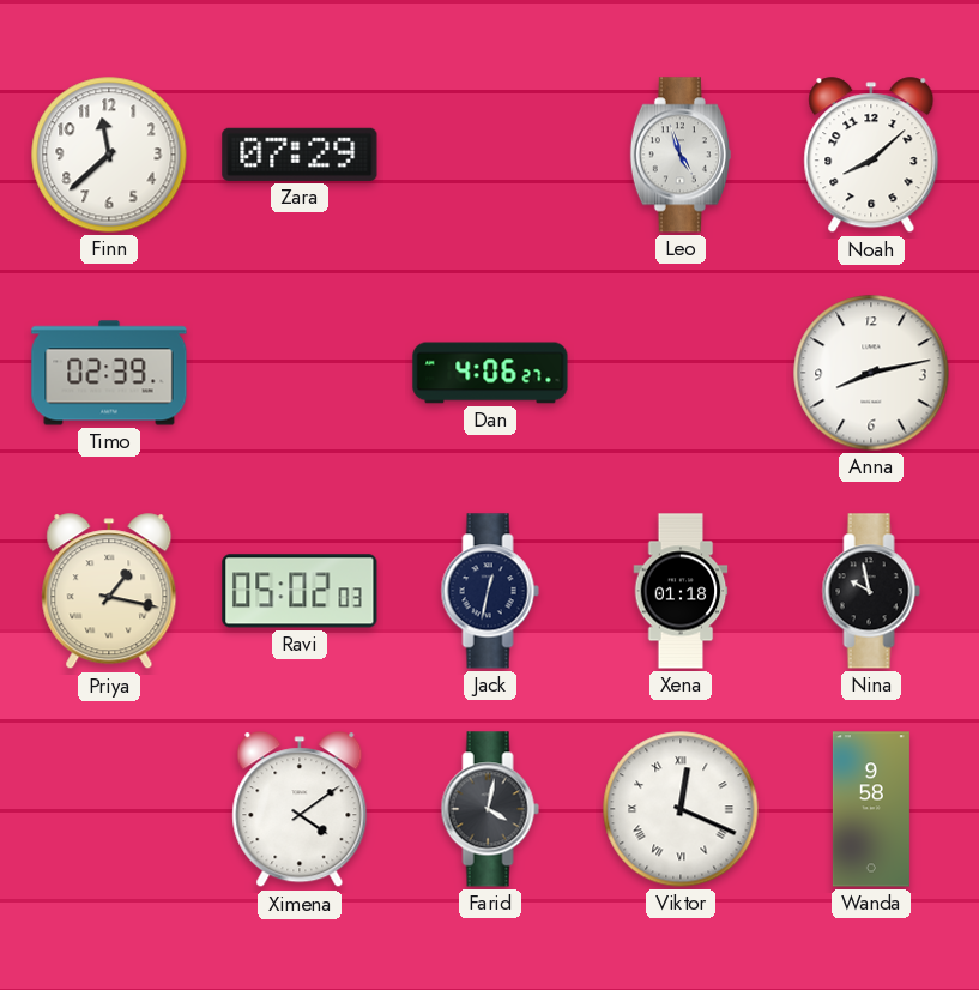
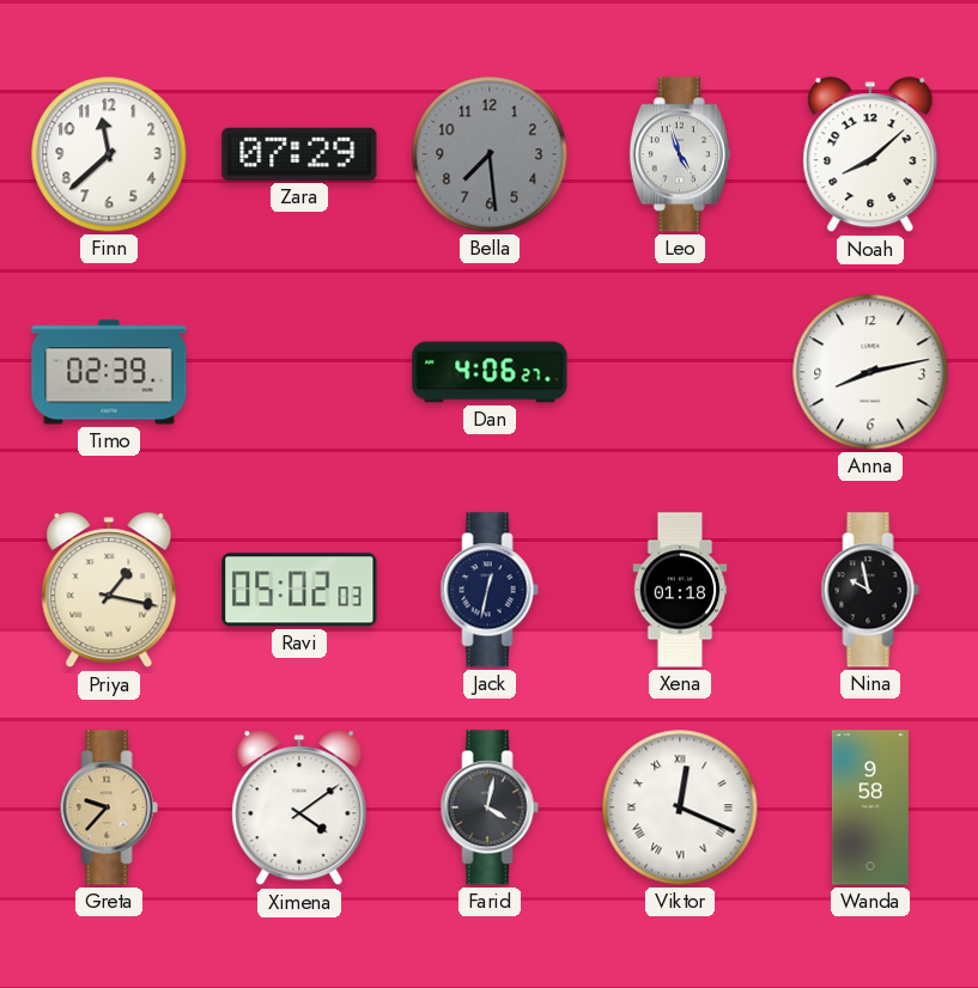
Bella: none -> 7:29 (490, 154)
Greta: none -> 9:37 (109, 807)
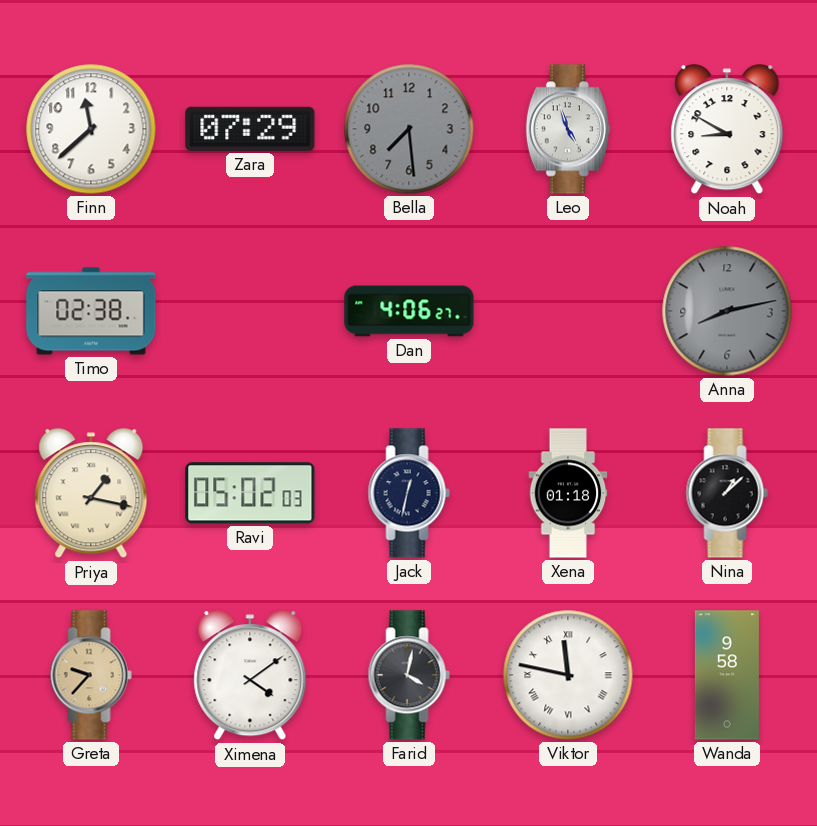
Noah: 8:08 -> 8:50 (727, 130)
Timo: 02:39 -> 02:38 (91, 311)
Anna dial: white -> grey (727, 311)
Nina: 9:58 -> 1:08 (727, 493)
Viktor: 12:19 -> 11:47 (568, 675)
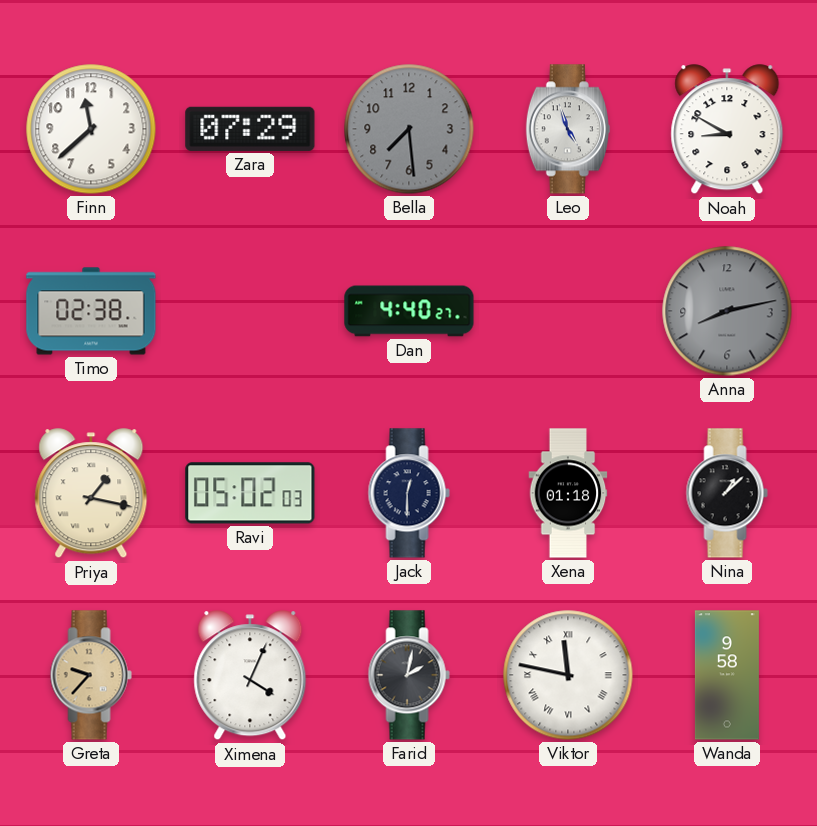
Dan: 4:06 -> 4:40 (409, 311)
Jack: 12:32 -> 12:30 (409, 493)
Ximena: 4:09 -> 4:04 (250, 676)
Farid: 4:02 -> 2:02 (409, 675)
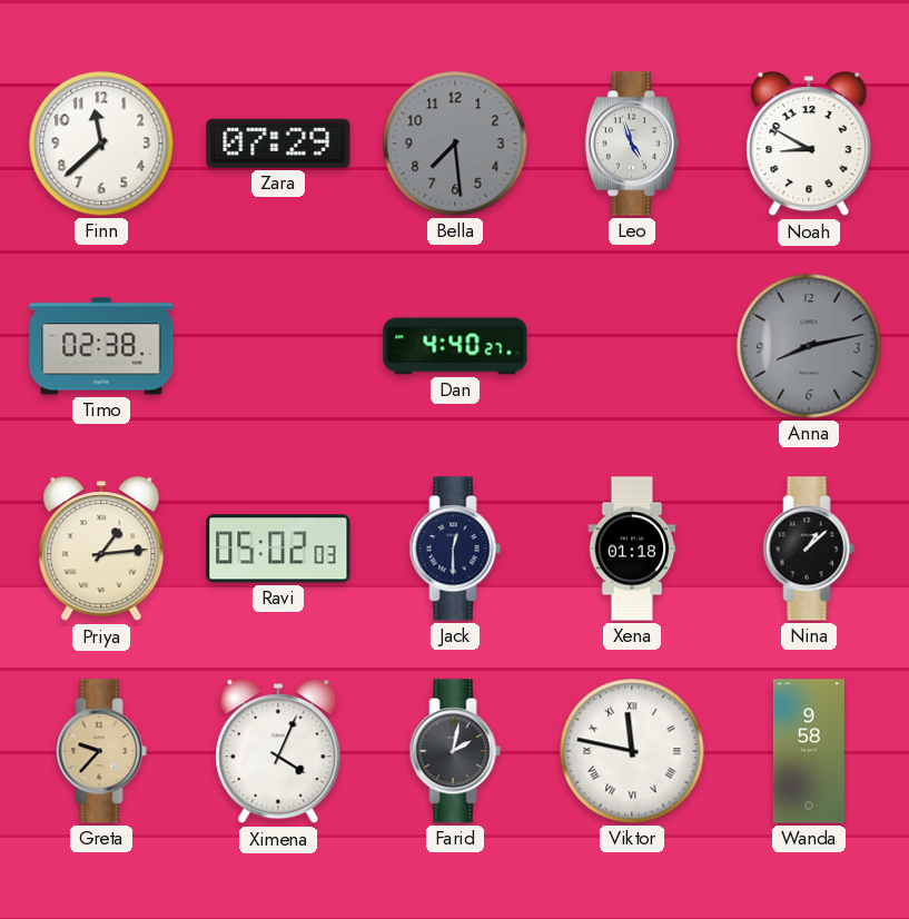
Priya: 1:17 -> 1:14 (101, 550)
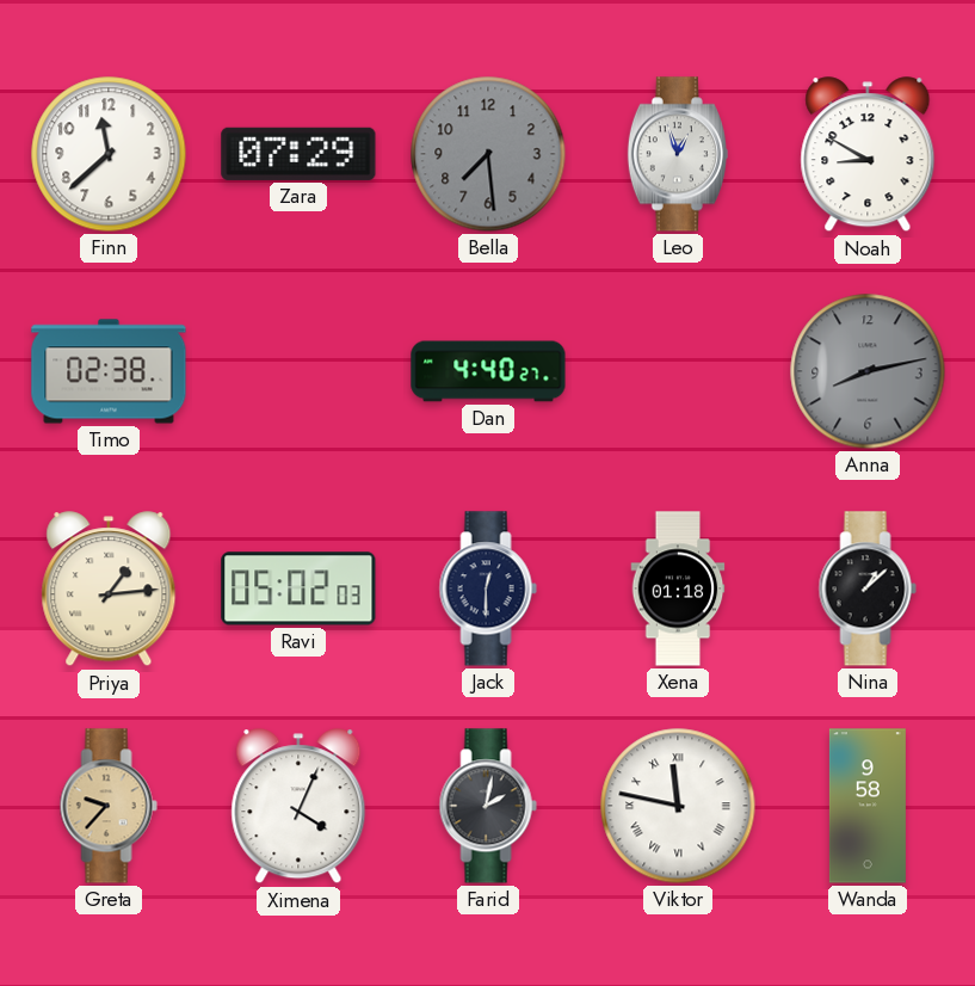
Leo: 4:57 -> 12:57 (678, 154)
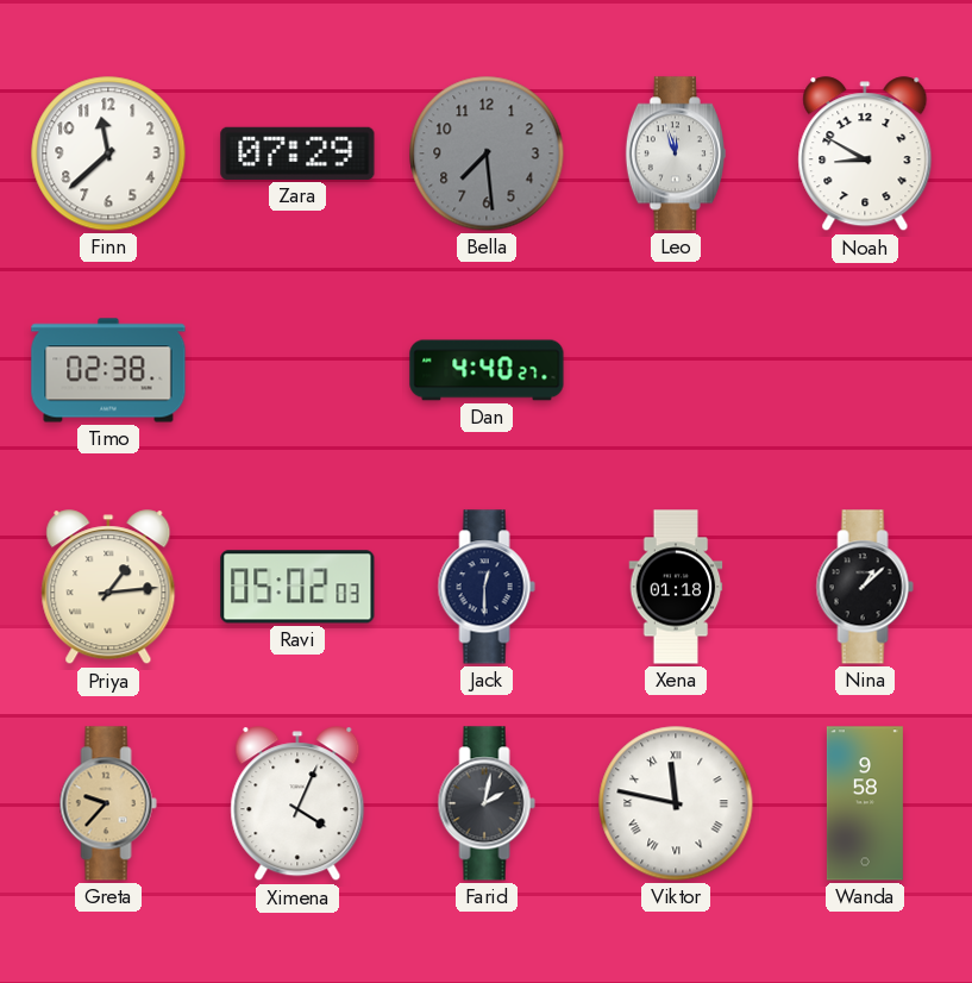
Leo: 12:57 -> 11:57 (676, 154)
Anna: 8:13 -> none (868, 371)
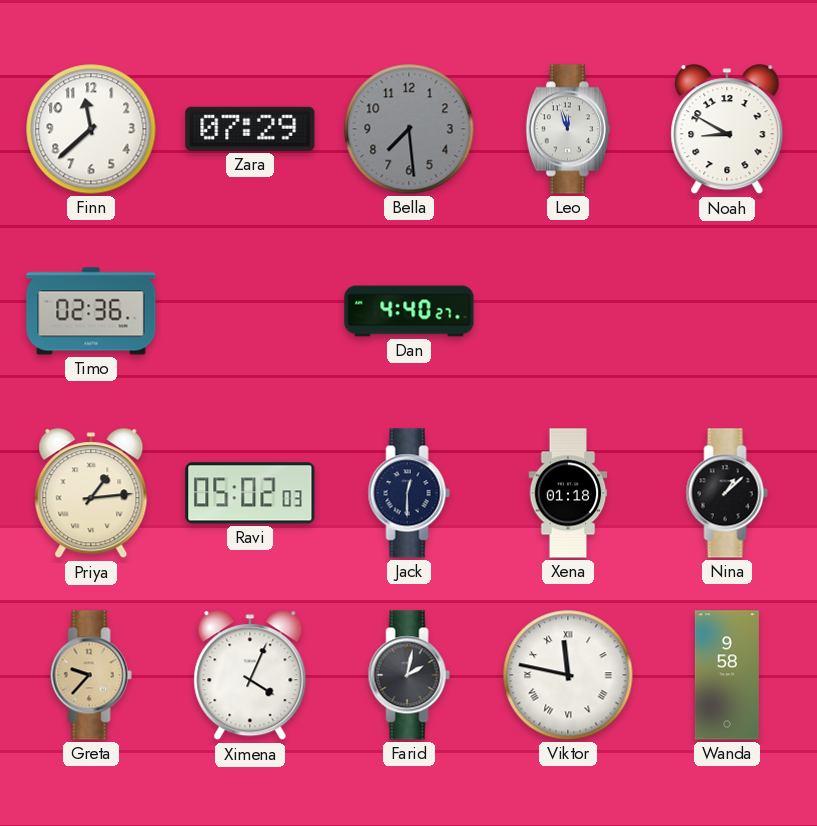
Timo: 02:38 -> 02:36 (91, 311)
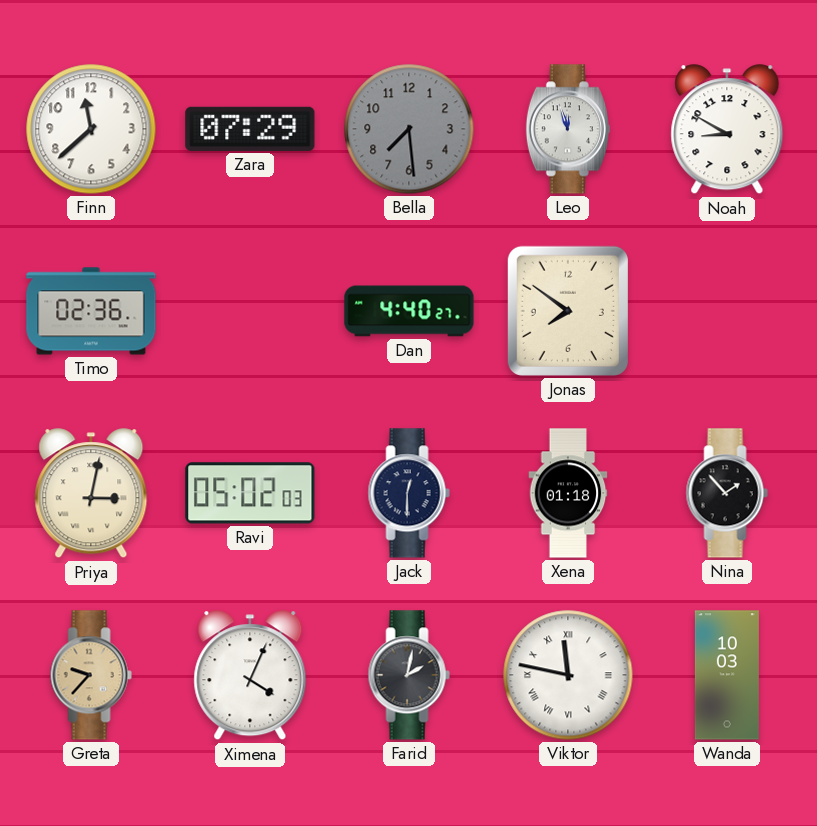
Jonas: none -> 7:51 (568, 311)
Priya: 1:14 -> 3:02 (91, 494)
Nina: 1:08 -> 1:53 (727, 493)
Wanda: 9:58 -> 10:03 (727, 675)
